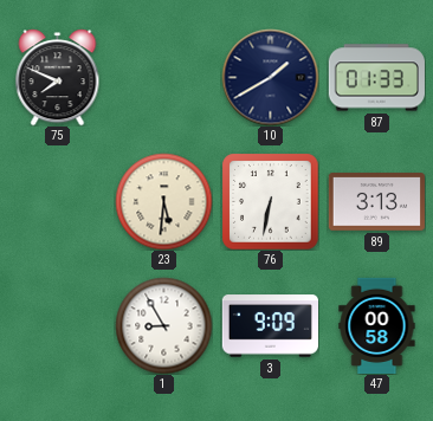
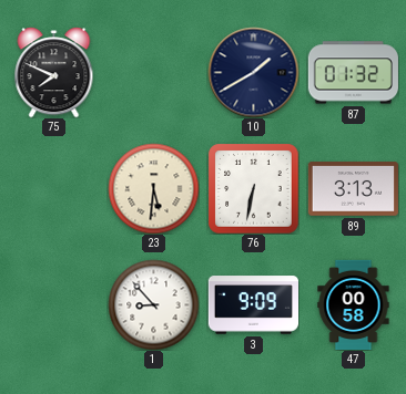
87: 01:33 -> 01:32 (353, 73)
1: 8:55 -> 8:53 (153, 304)
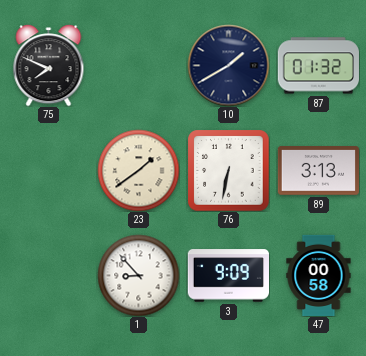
23: 5:31 -> 1:39 (138, 170)
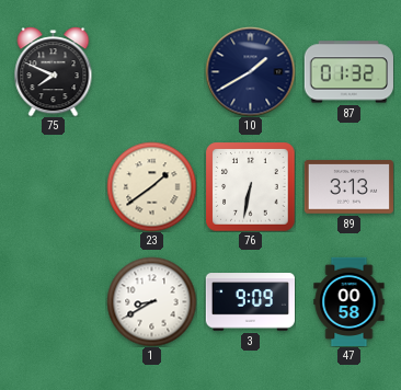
1: 8:53 -> 8:40 (151, 301)
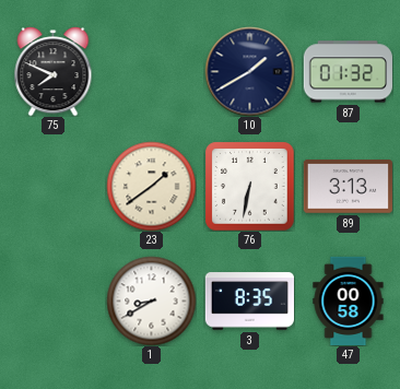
3: 9:09 -> 8:35 (249, 302)
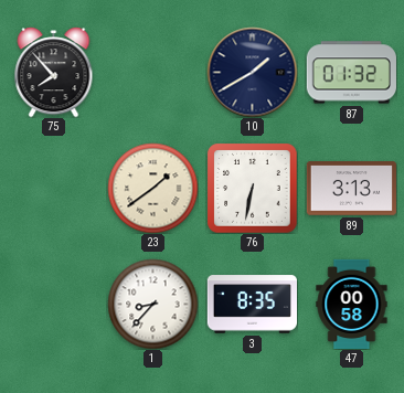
75: 7:49 -> 7:53 (54, 72)
1: 8:40 -> 8:37 (152, 304)
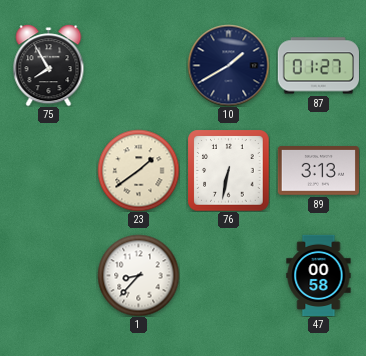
75: 7:53 -> 7:55 (49, 65)
87: 01:32 -> 01:27 (318, 66)
3: 8:35 -> none (252, 305)
